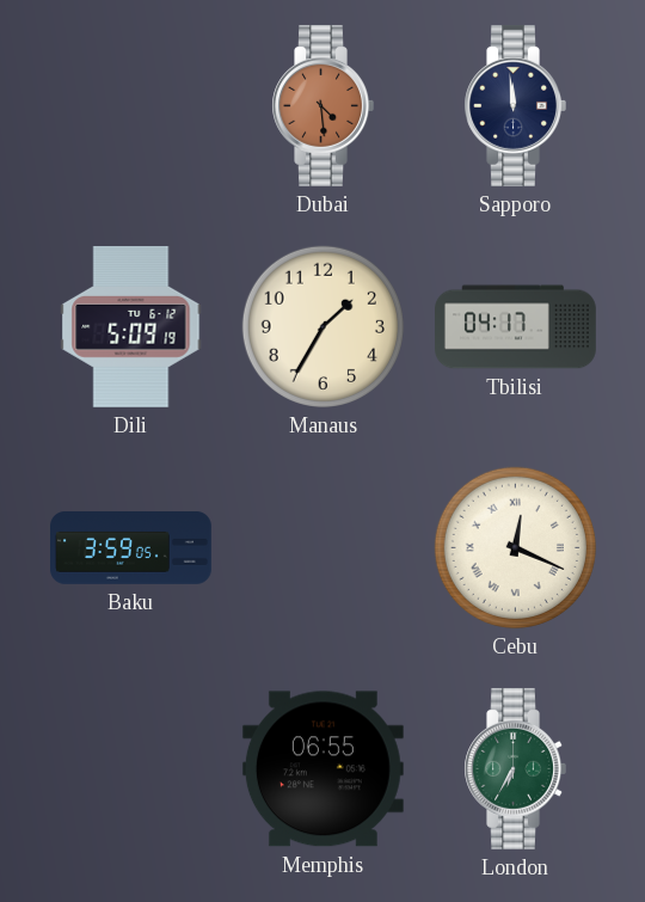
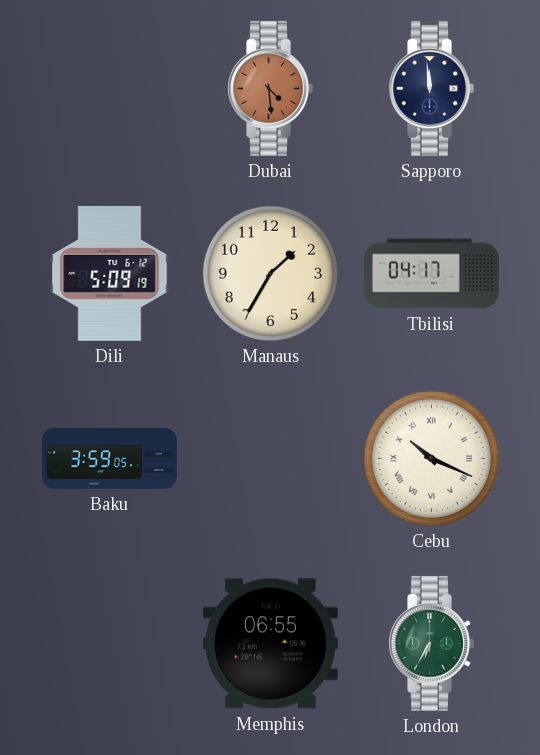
Cebu: 12:19 -> 10:19 (431, 458)
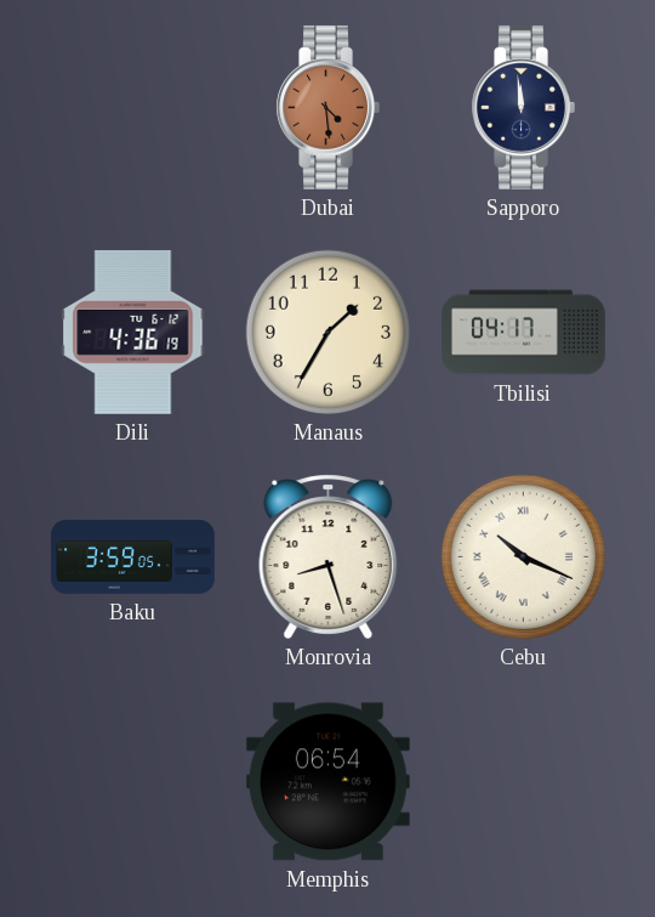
Dili: 5:09 -> 4:36 (133, 332)
Monrovia: none -> 8:27 (329, 556)
Memphis: 06:55 -> 06:54 (327, 782)
London: 6:35 -> none (431, 643)
